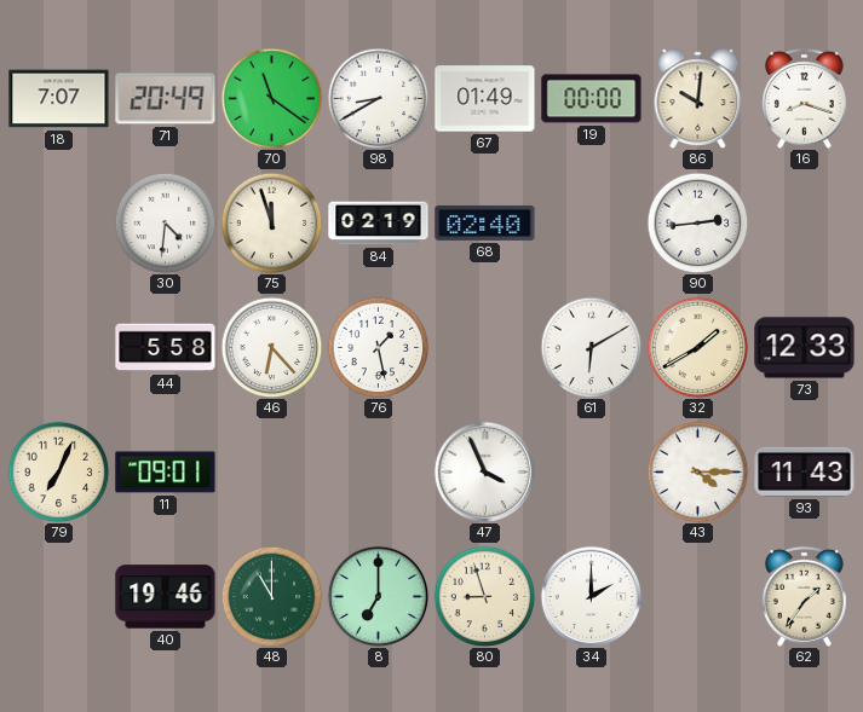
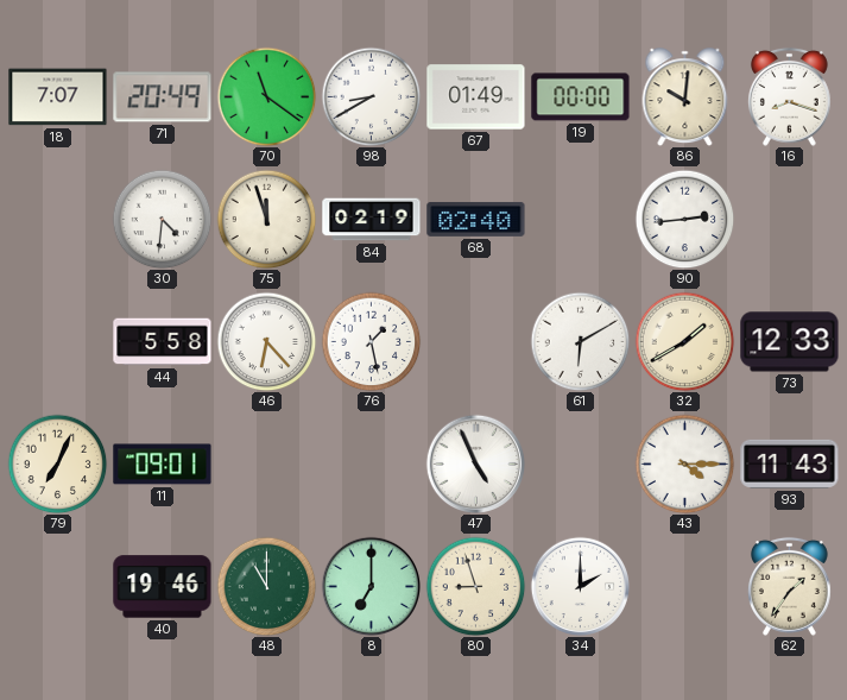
47: 3:56 -> 4:56 (475, 463)
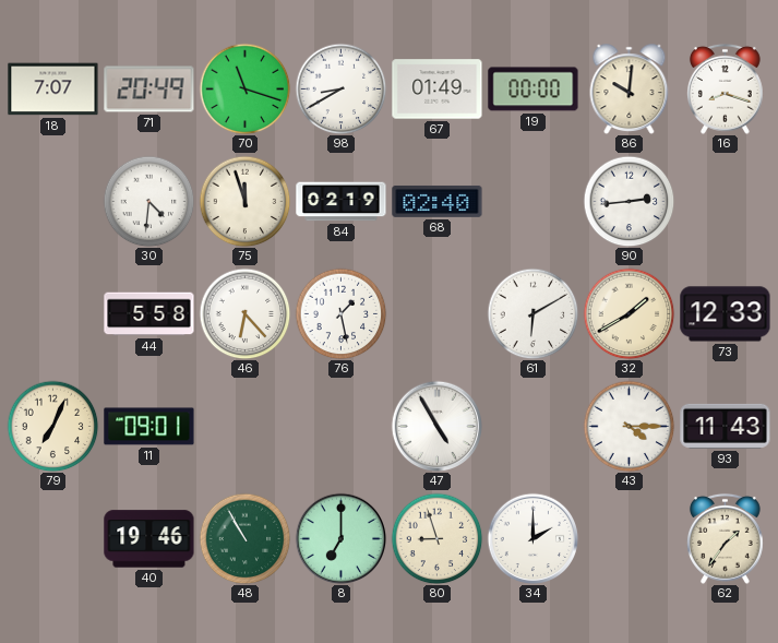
70: 11:21 -> 11:18 (244, 88)
47: 4:56 -> 4:55 (436, 426)
48: 11:00 -> 10:55 (244, 538)
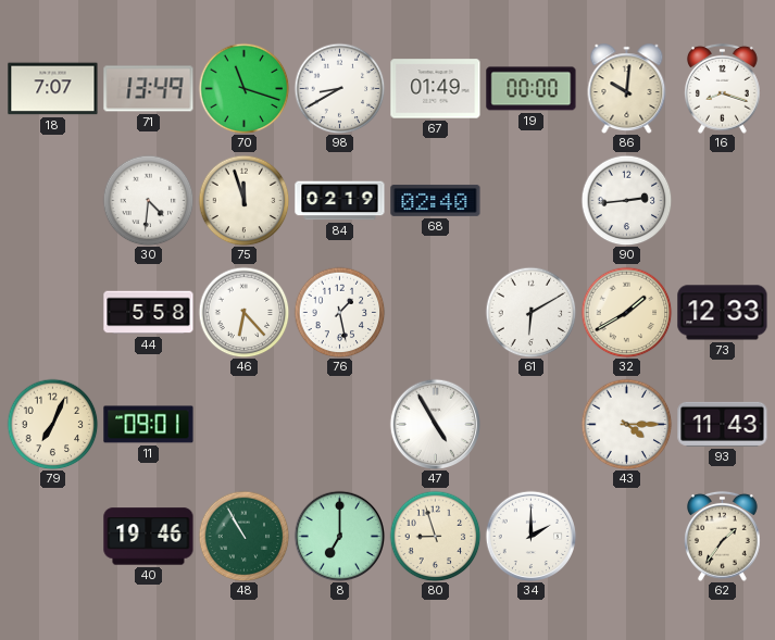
71: 20:49 -> 13:49 (149, 89)
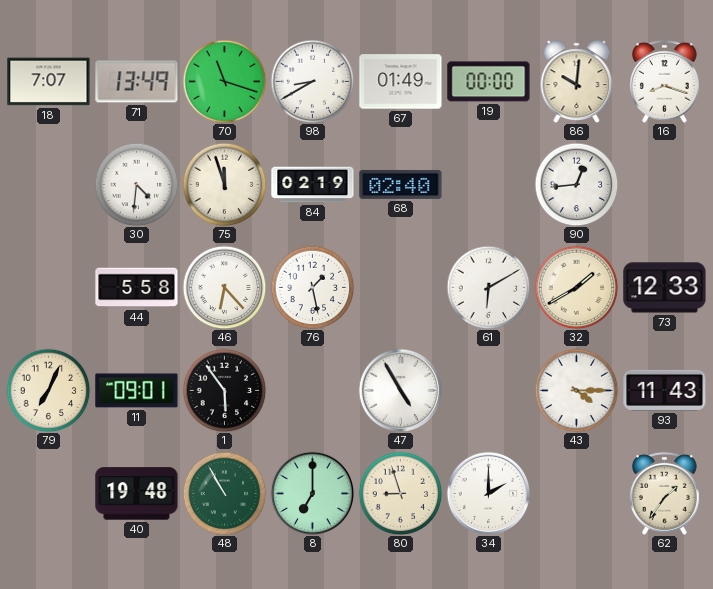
90: 2:44 -> 12:44 (576, 184)
1: none -> 5:54 (224, 390)
40: 19:46 -> 19:48 (137, 494)
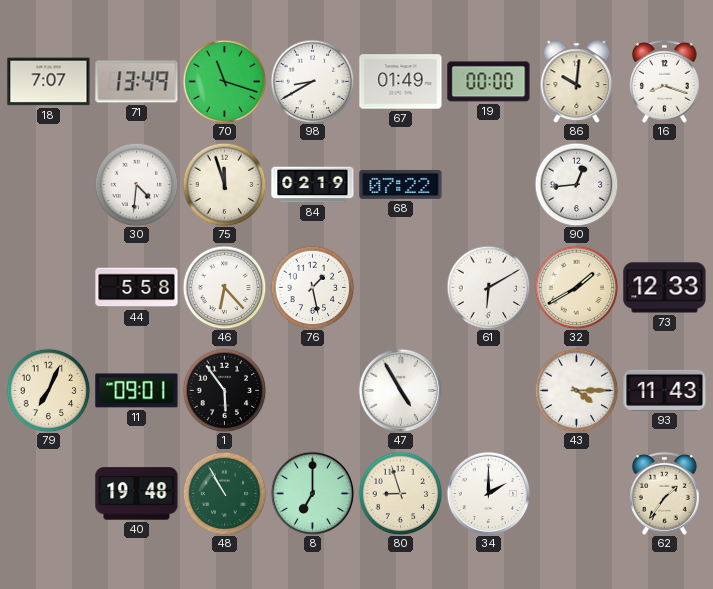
68: 02:40 -> 07:22 (401, 184)
